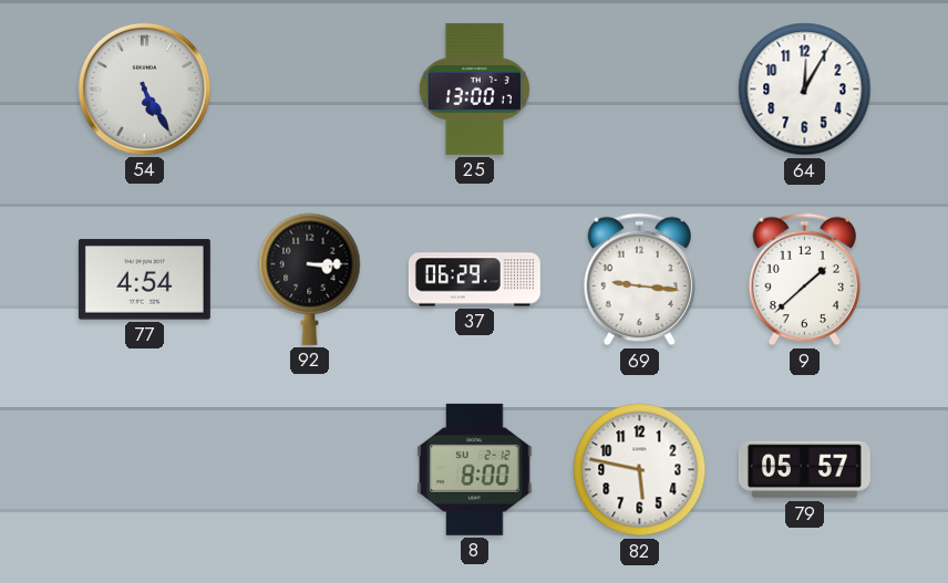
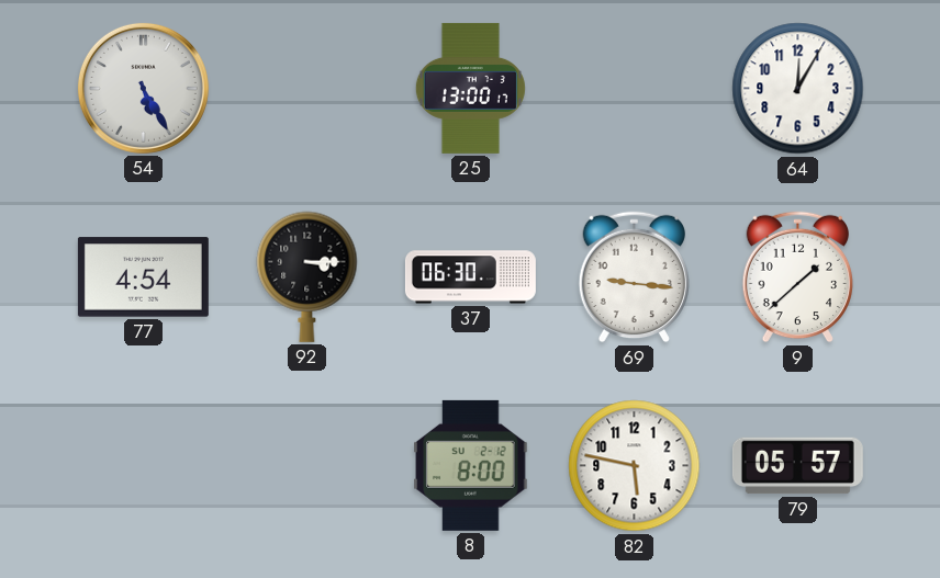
37: 06:29 -> 06:30 (470, 277)
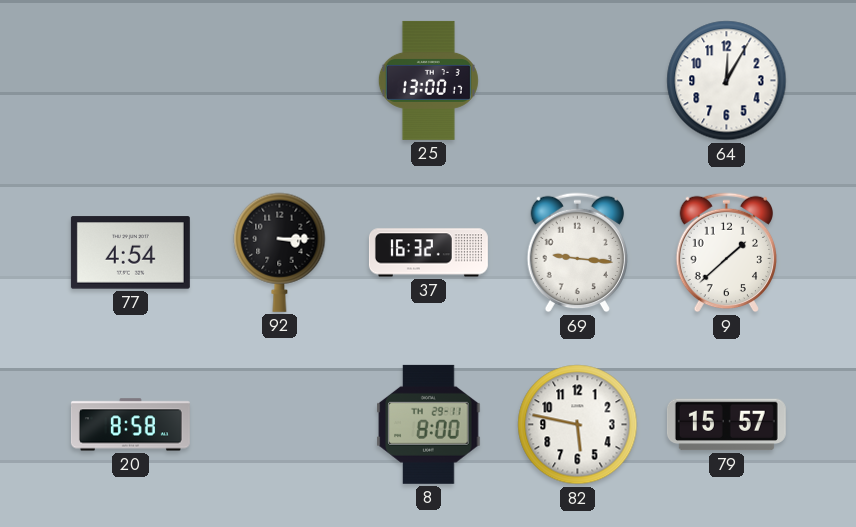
54: 5:25 -> none (143, 88)
37: 06:30 -> 16:32 (428, 253)
20: none -> 8:58 (130, 425)
8 date: SU 2-12 -> TH 29-11 (429, 424)
79: 05:57 -> 15:57 (726, 425)
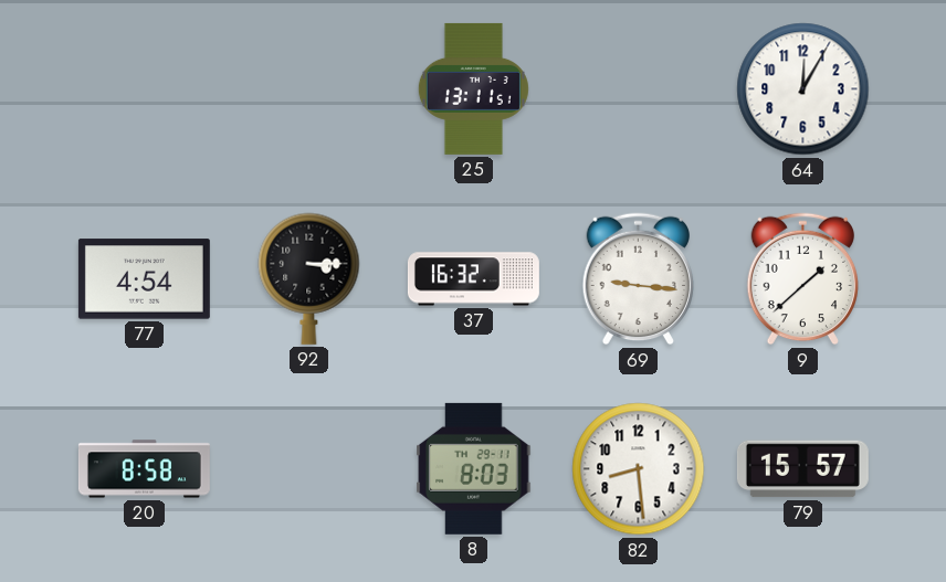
25: 13:00 -> 13:11 (473, 88)
8: 8:00 -> 8:03 (474, 468)
82: 5:47 -> 8:29 (639, 469)
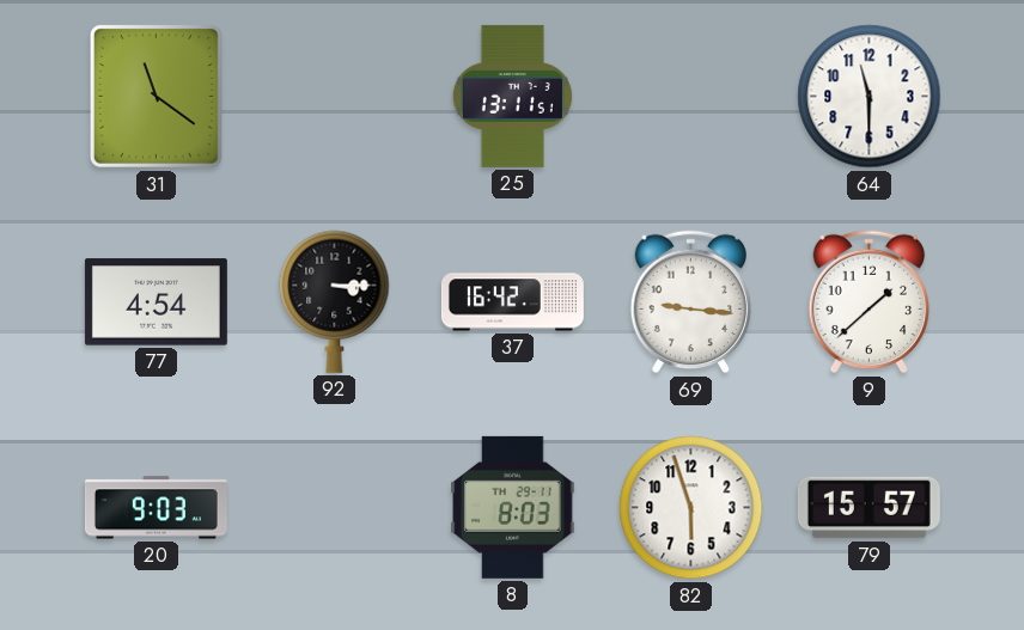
31: none -> 11:21 (156, 96)
64: 12:05 -> 11:30 (870, 97)
37: 16:32 -> 16:42 (512, 302)
20: 8:58 -> 9:03 (156, 508)
82: 8:29 -> 5:57 (691, 508)
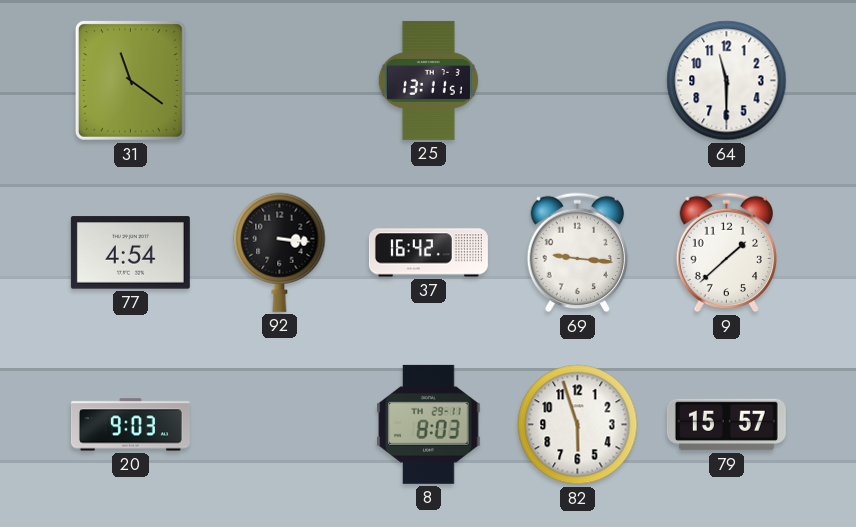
92: 3:15 -> 3:16 (280, 252)
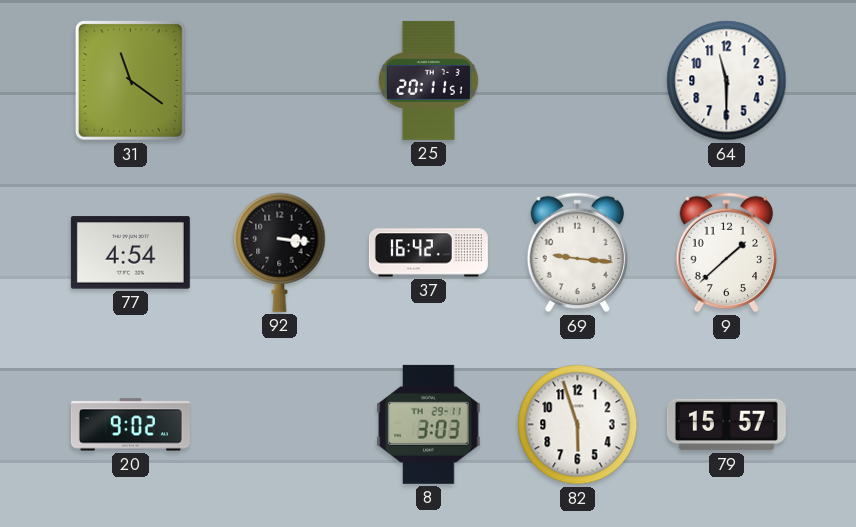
25: 13:11 -> 20:11 (428, 80)
20: 9:03 -> 9:02 (130, 425)
8: 8:03 -> 3:03 (429, 424)
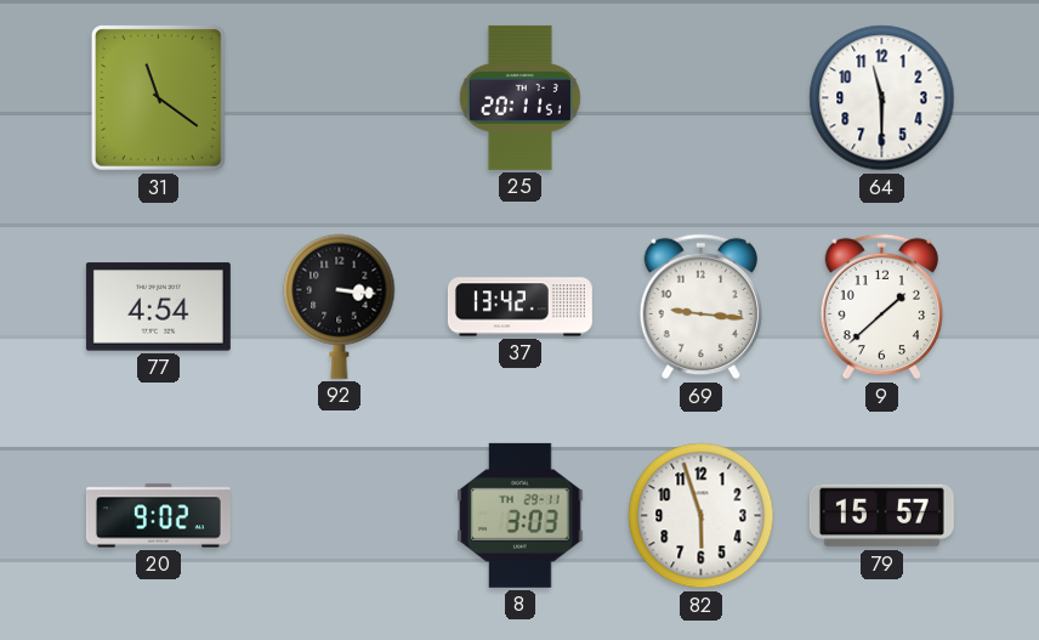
37: 16:42 -> 13:42 (519, 307)
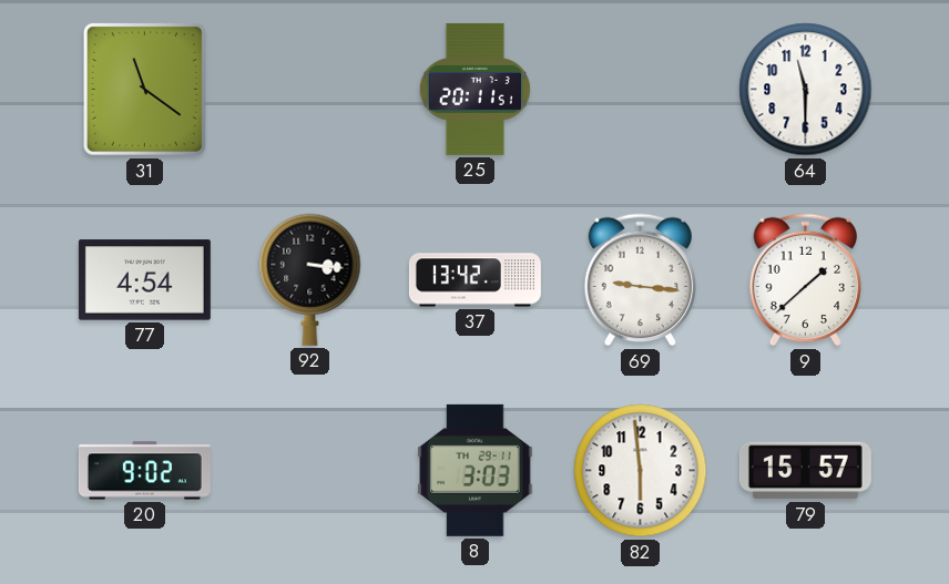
82: 5:57 -> 5:59 (641, 471)
